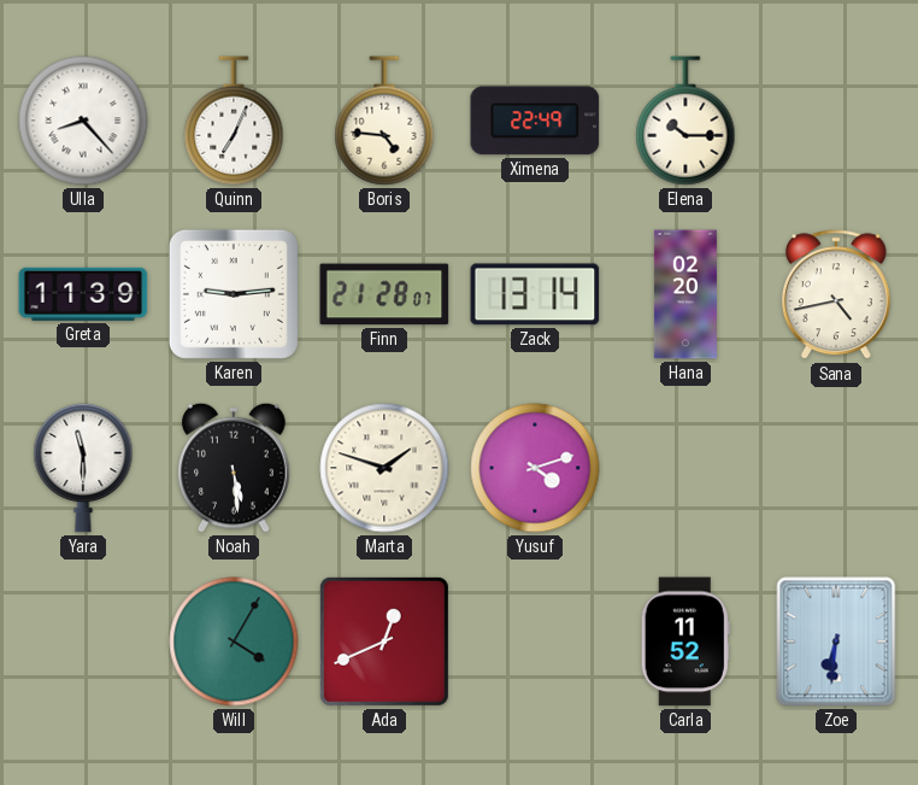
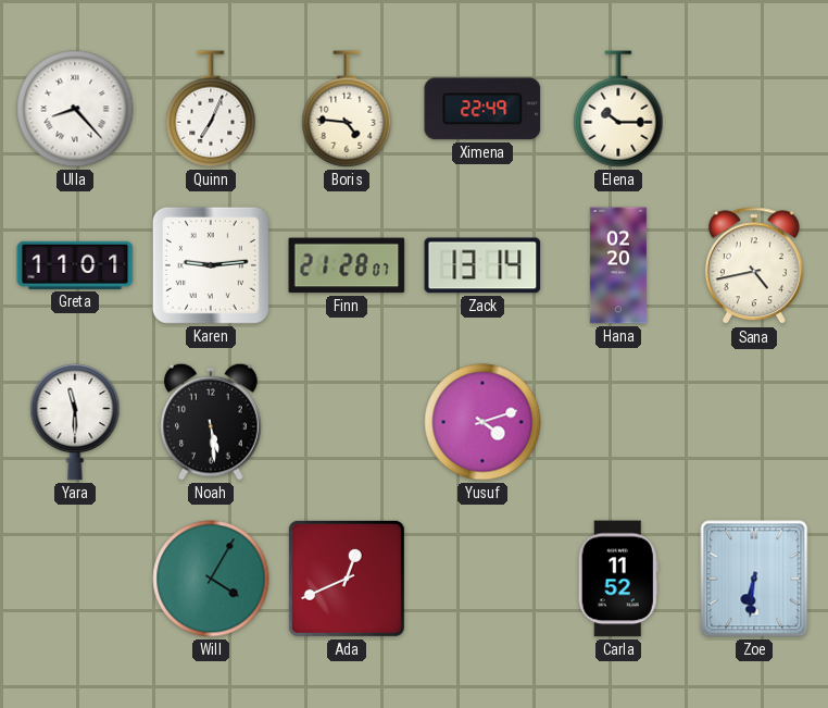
Greta: 11:39 -> 11:01 (75, 265)
Marta: 1:48 -> none (384, 468)
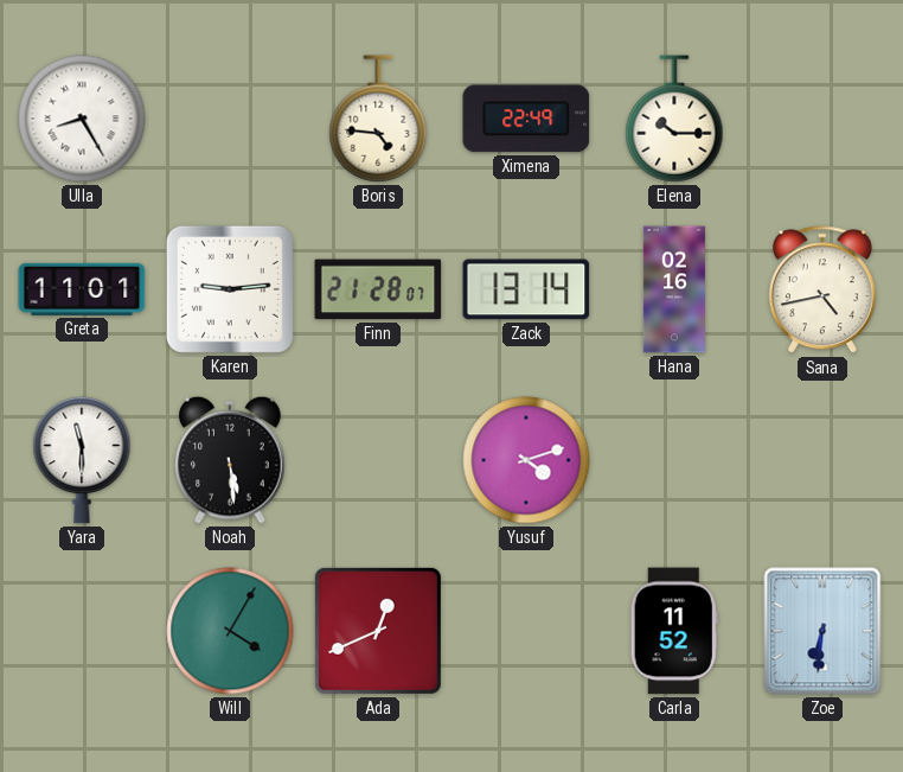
Ulla: 8:23 -> 8:25 (82, 119)
Quinn: 7:04 -> none (211, 109)
Hana: 02:20 -> 02:16 (674, 289)
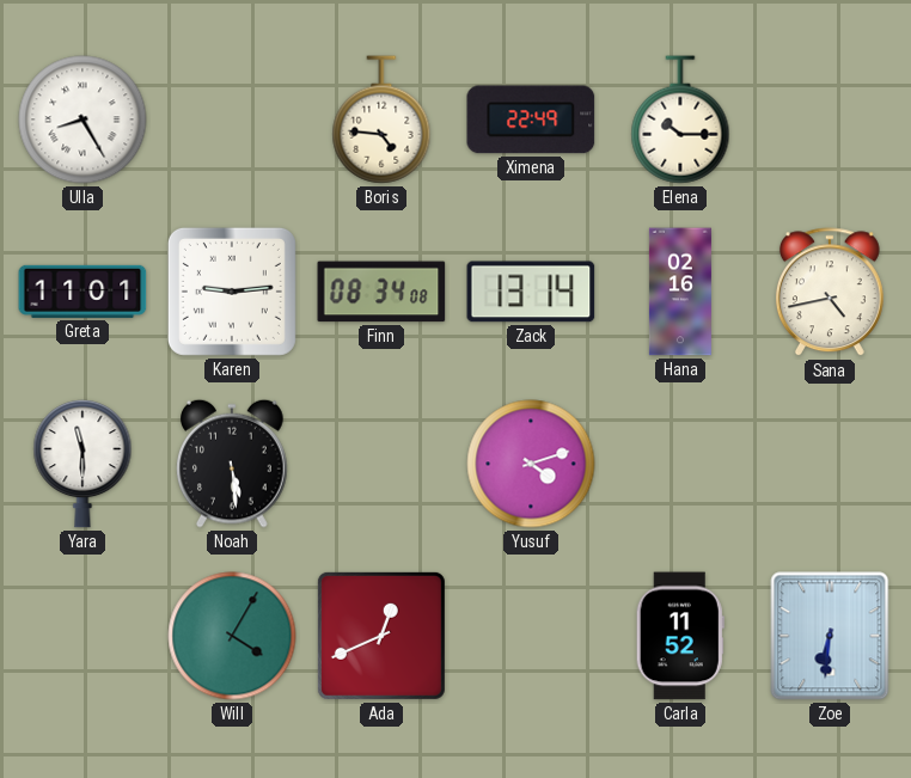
Finn: 21:28 -> 08:34 (381, 292)
